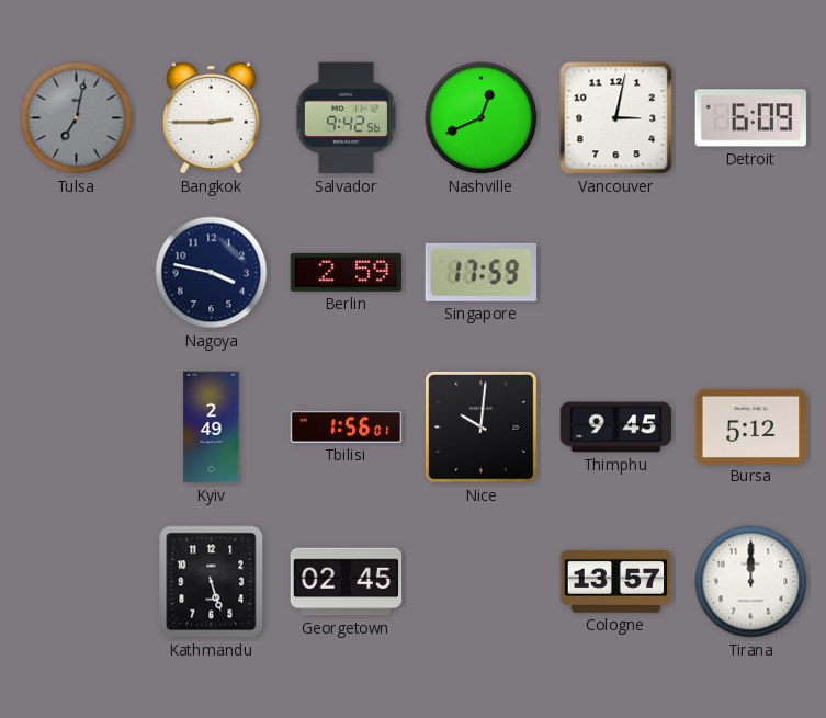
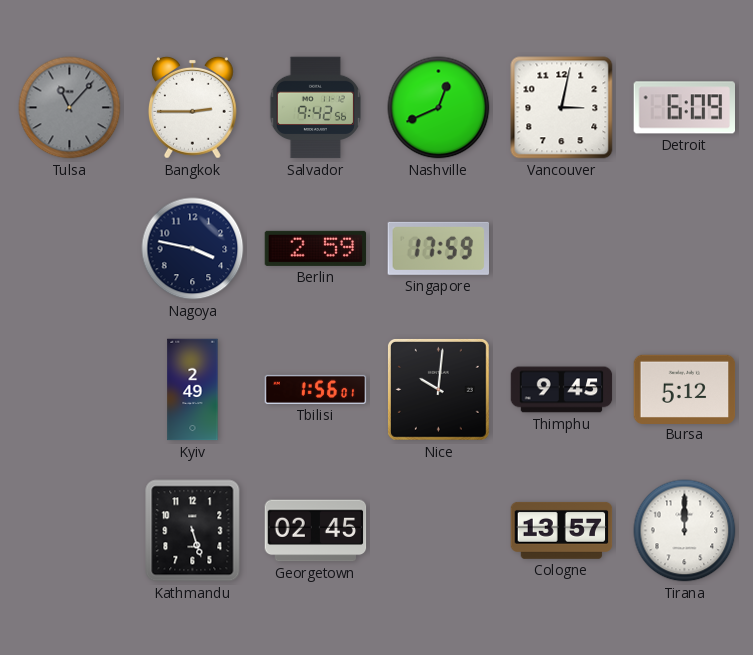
Tulsa: 7:02 -> 11:07 (70, 108)
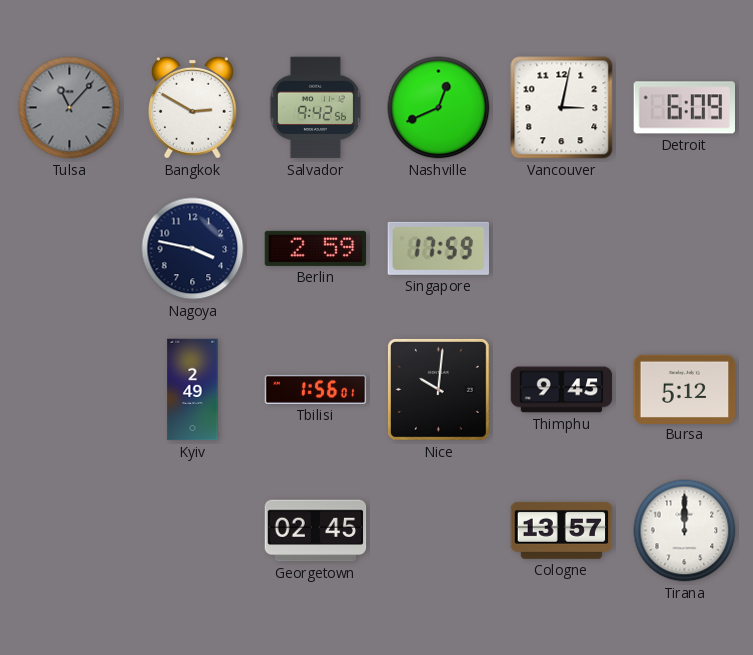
Bangkok: 2:45 -> 2:50 (192, 107)
Kathmandu: 5:27 -> none (193, 531)
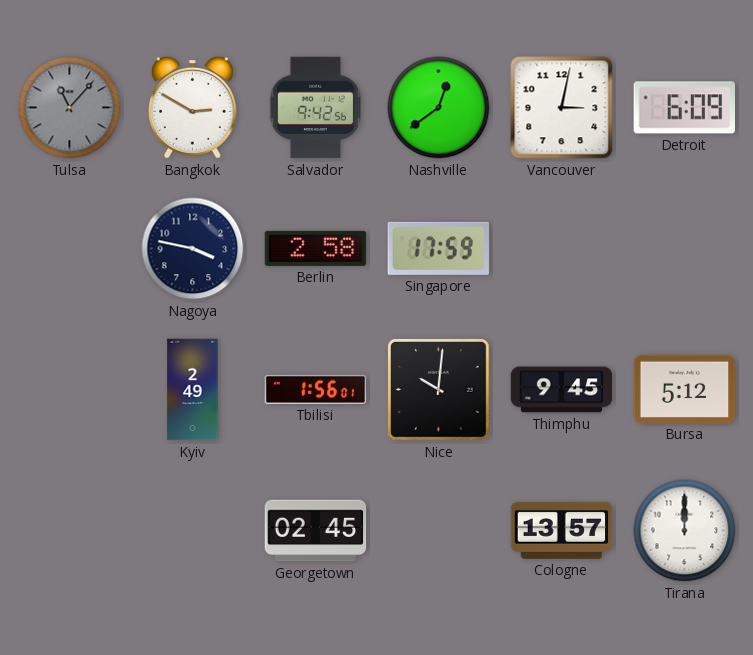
Nashville: 12:41 -> 12:39 (439, 108)
Berlin: 2:59 -> 2:58 (316, 248)
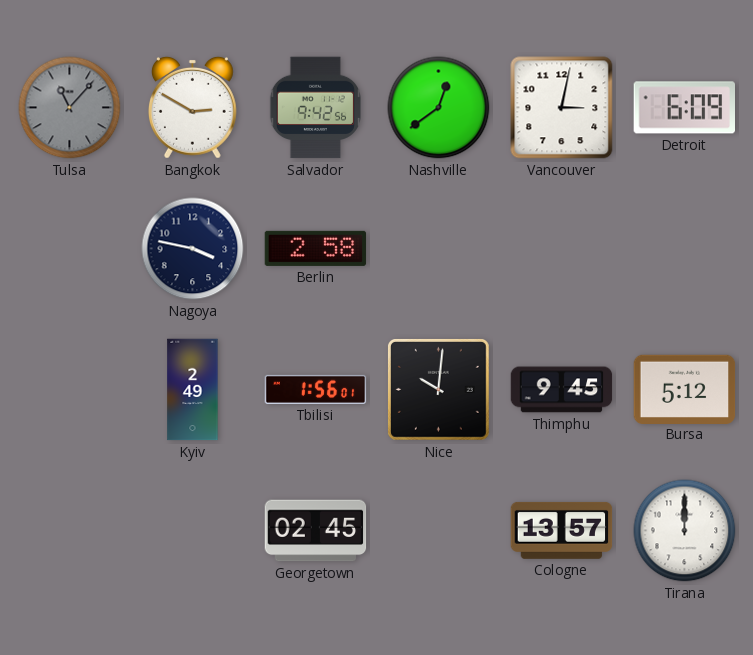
Singapore: 17:59 -> none (438, 248)
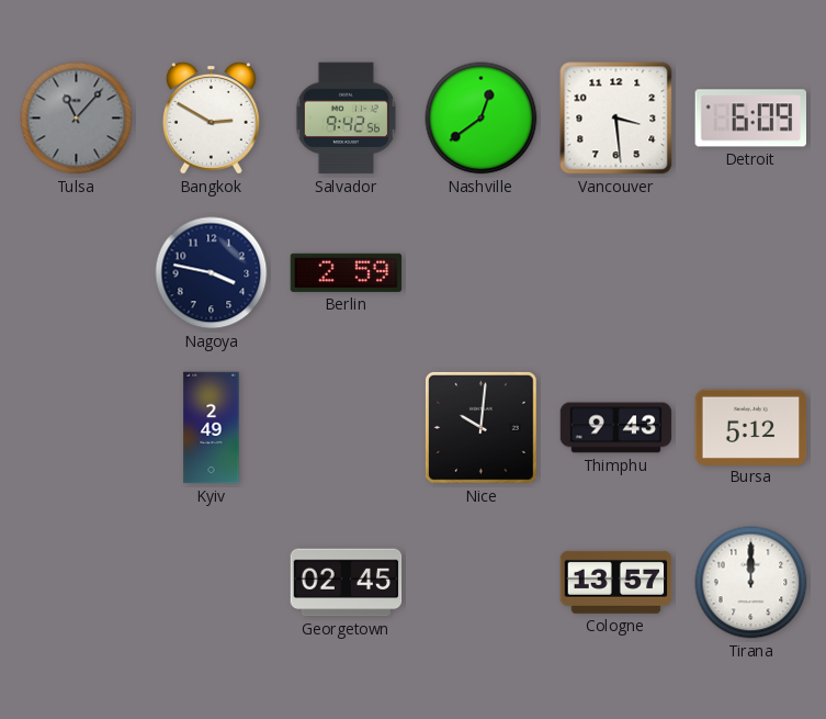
Vancouver: 3:02 -> 3:29 (616, 119)
Berlin: 2:58 -> 2:59 (347, 272)
Tbilisi: 1:56 -> none (316, 389)
Thimphu: 9:45 -> 9:43 (616, 428)
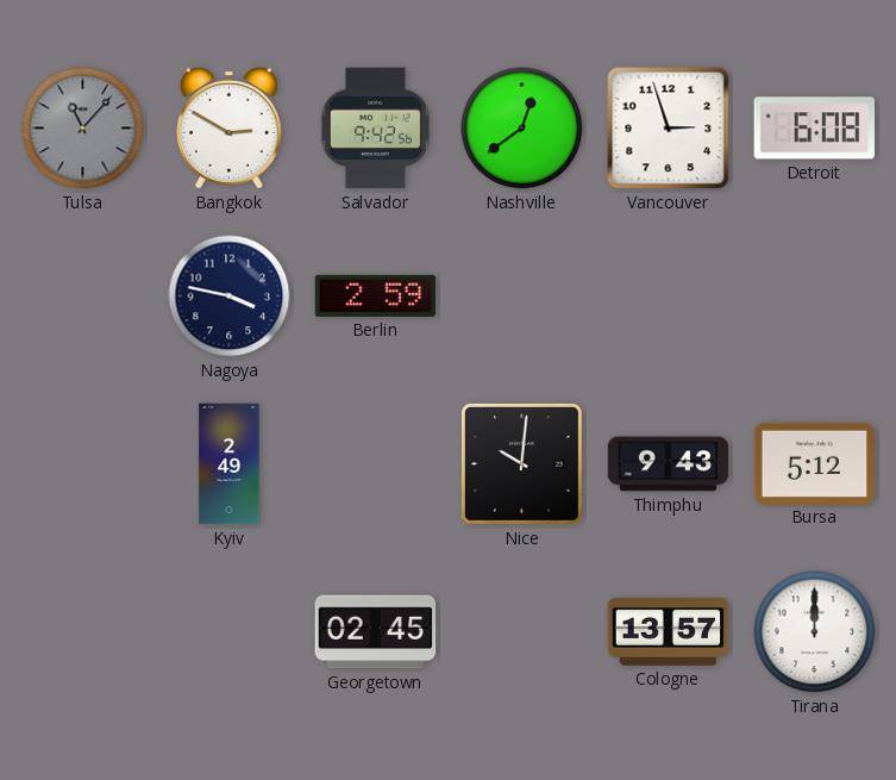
Vancouver: 3:29 -> 2:57 (669, 129)
Detroit: 6:09 -> 6:08 (814, 129)
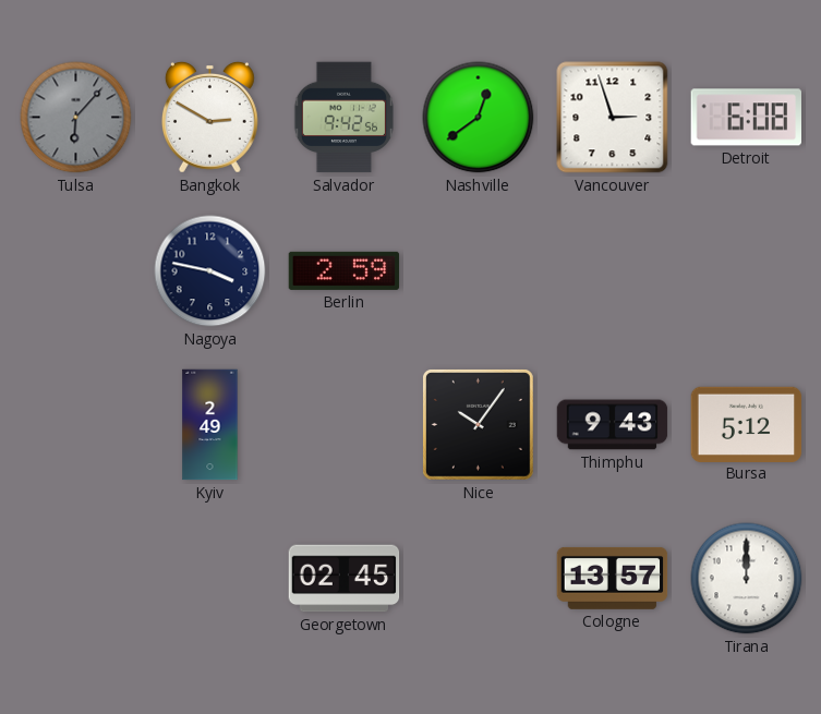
Tulsa: 11:07 -> 6:07 (76, 118)
Nice: 10:01 -> 10:06 (478, 424)
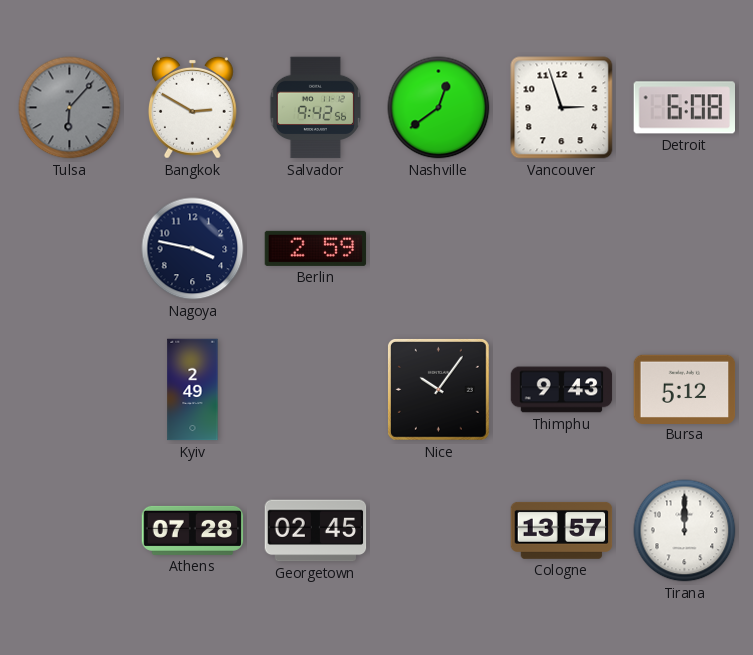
Athens: none -> 07:28 (193, 530)
